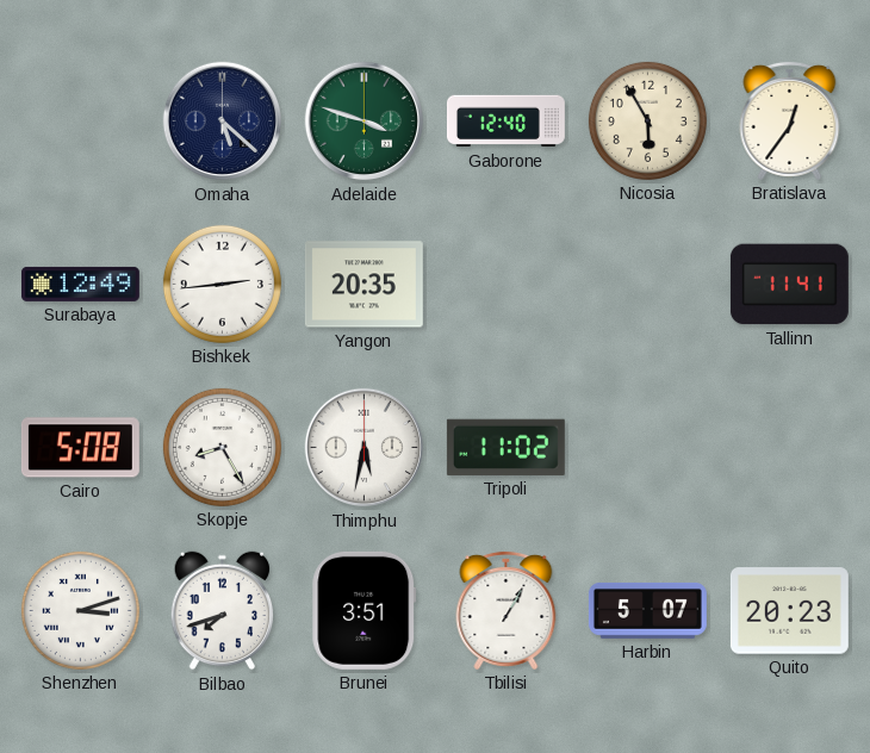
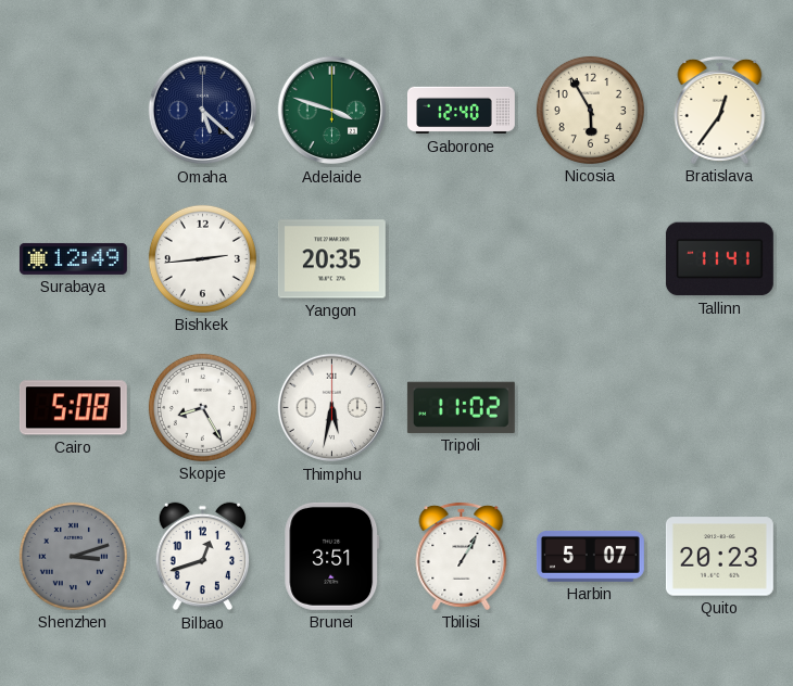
Shenzhen dial: white -> grey (73, 556)
Bilbao: 7:42 -> 12:42 (203, 557)
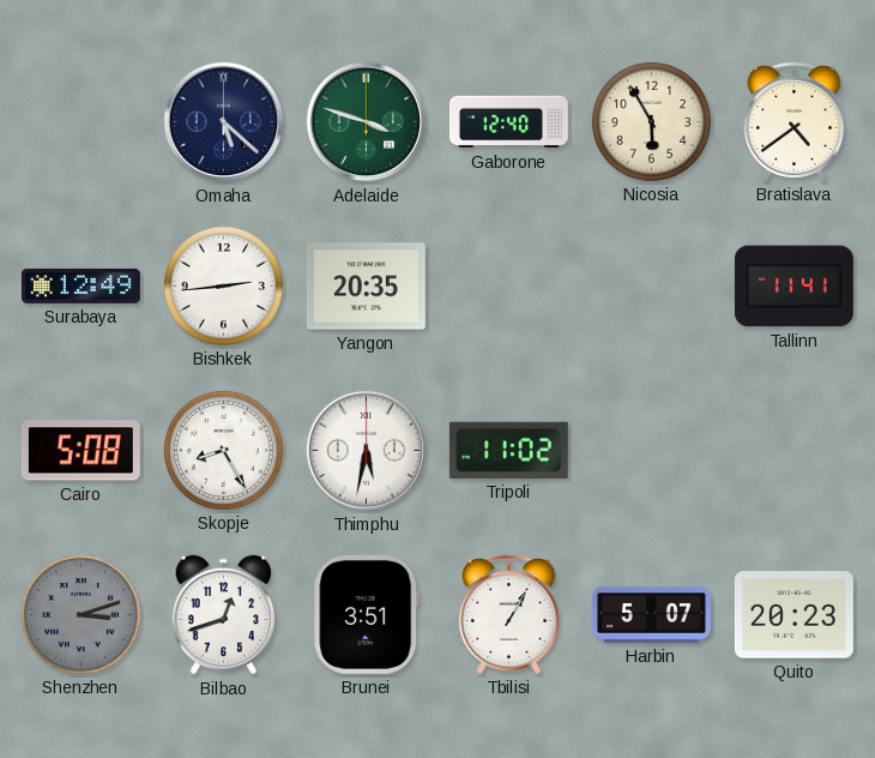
Bratislava: 12:36 -> 4:39 (795, 121)
